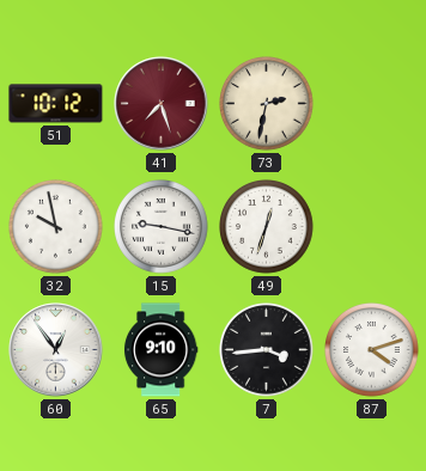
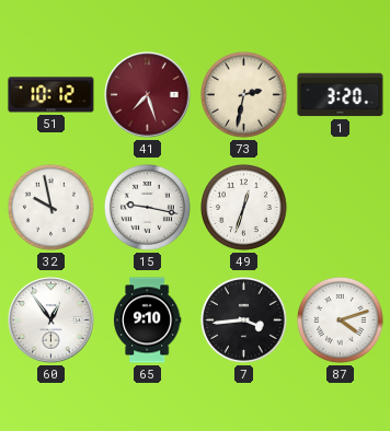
1: none -> 3:20 (341, 95)
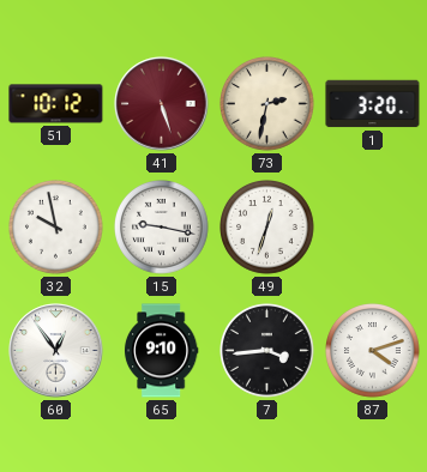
41: 7:27 -> 5:27 (162, 104)
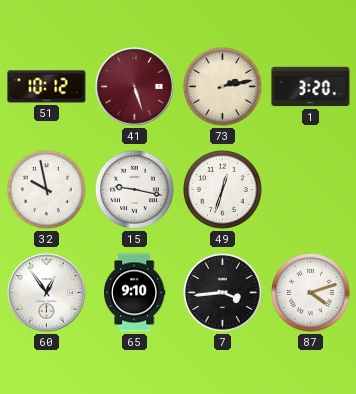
73: 2:32 -> 2:13 (223, 87)
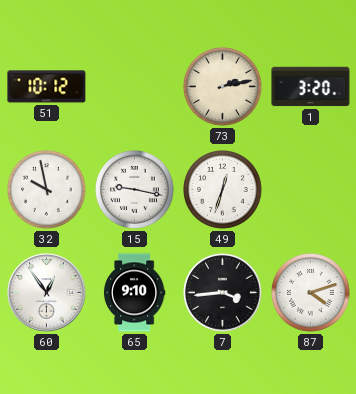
41: 5:27 -> none (135, 87)
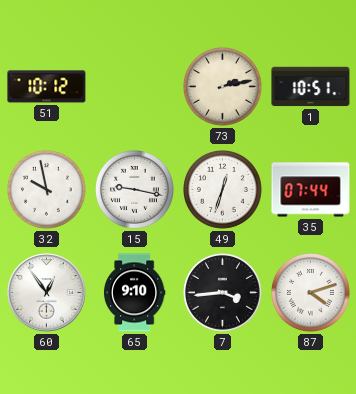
1: 3:20 -> 10:51 (311, 87)
35: none -> 07:44 (311, 190)
